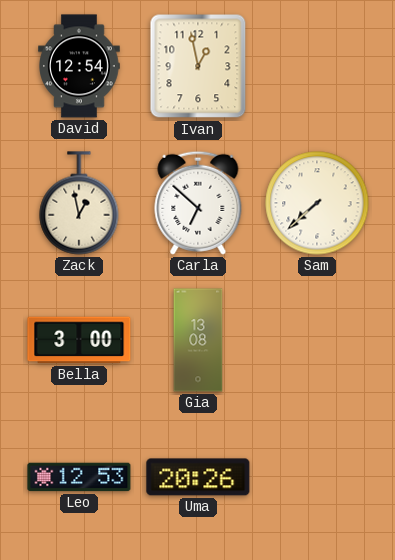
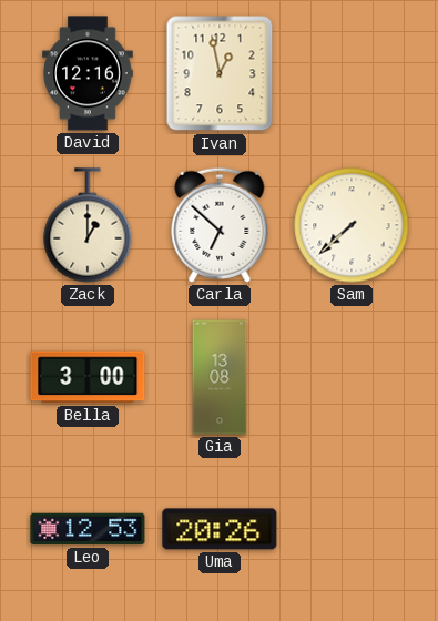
David: 12:54 -> 12:16 (88, 73)
Zack: 12:58 -> 1:00 (88, 225)
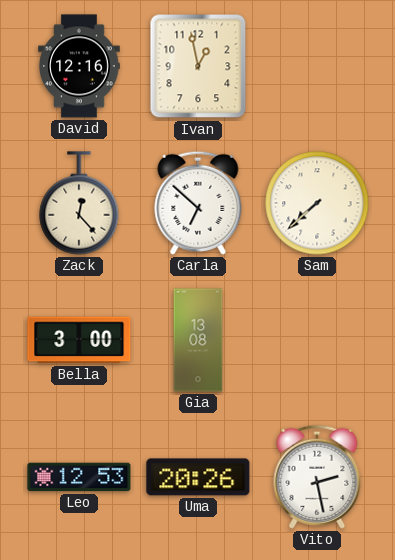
Zack: 1:00 -> 12:23 (79, 203)
Vito: none -> 2:28 (317, 477)
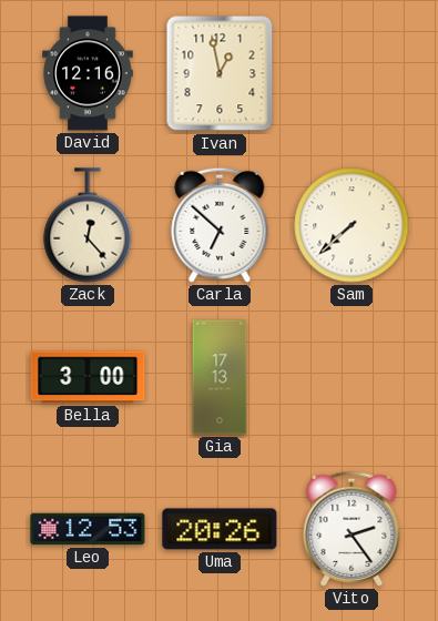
Gia: 13:08 -> 17:13 (220, 377)
Vito: 2:28 -> 2:24 (352, 529)
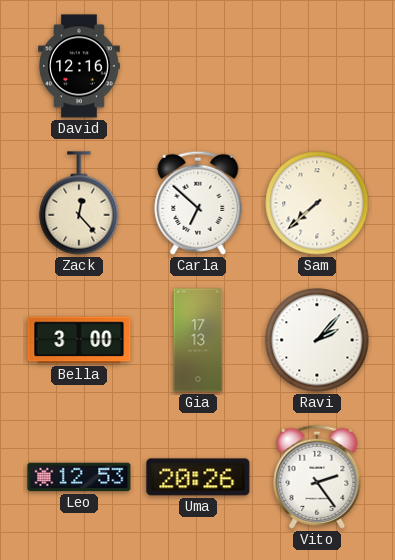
Ivan: 12:58 -> none (220, 73)
Ravi: none -> 2:07 (317, 340)
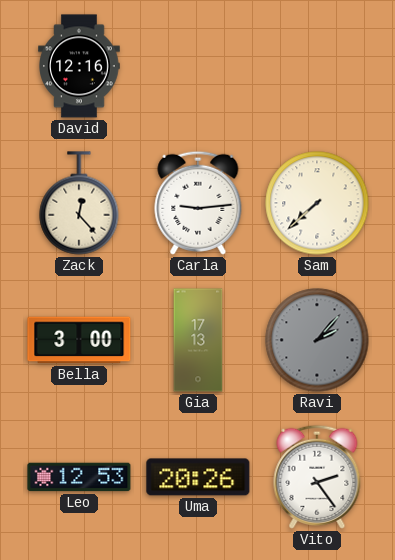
Carla: 6:52 -> 9:14 (198, 203)
Ravi dial: white -> grey (317, 340)
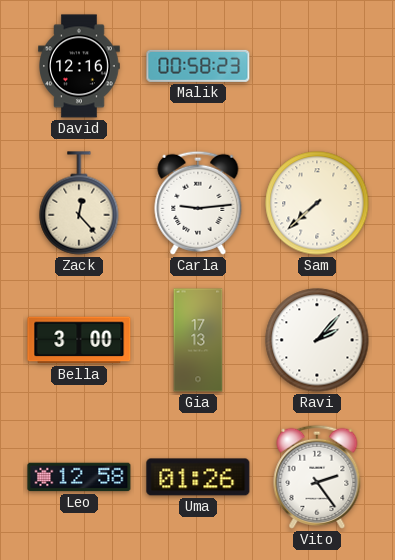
Malik: none -> 00:58 (198, 66)
Ravi dial: grey -> white (317, 340)
Leo: 12:53 -> 12:58 (79, 477)
Uma: 20:26 -> 01:26 (198, 477)
